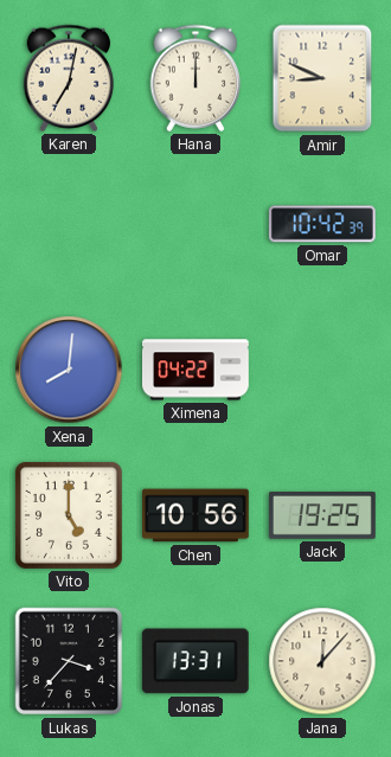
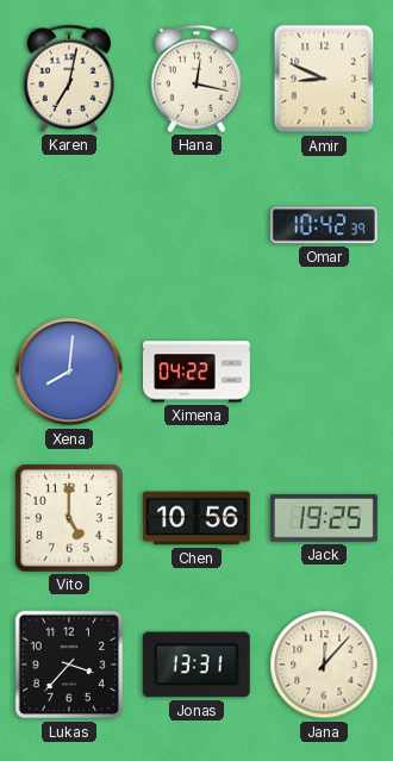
Hana: 12:00 -> 12:17 (196, 79)
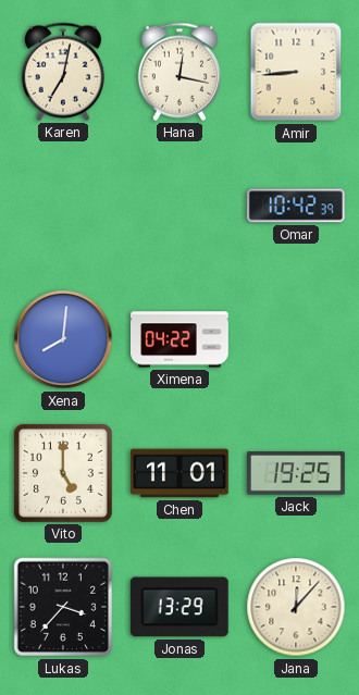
Amir: 8:49 -> 8:44 (296, 72)
Chen: 10:56 -> 11:01 (181, 473)
Jonas: 13:31 -> 13:29 (179, 607)
